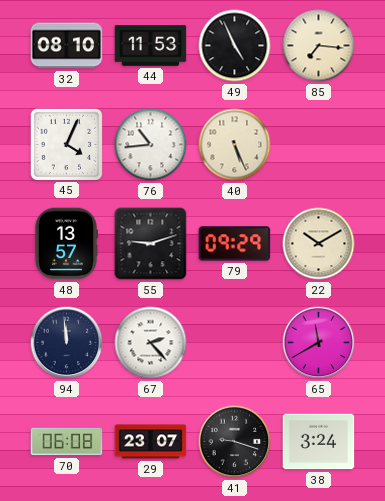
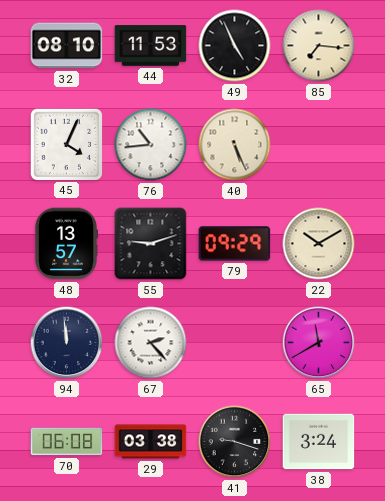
29: 23:07 -> 03:38 (151, 442)
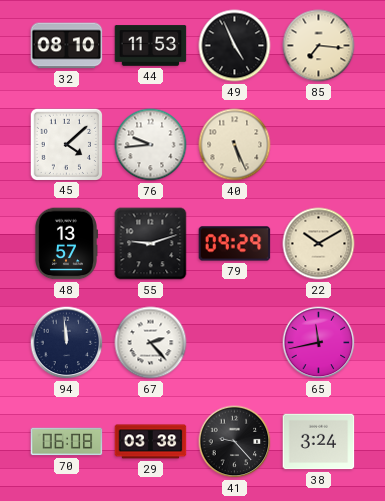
45: 4:04 -> 4:08 (66, 144)
76: 10:44 -> 9:44 (151, 145)
65: 11:40 -> 11:43 (319, 343)
41: 9:18 -> 9:23 (235, 442)
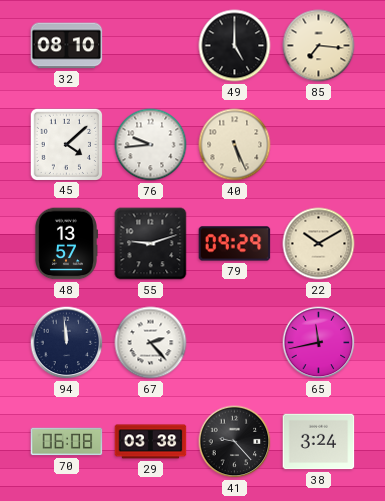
44: 11:53 -> none (151, 46)
49: 4:56 -> 5:00 (235, 46)
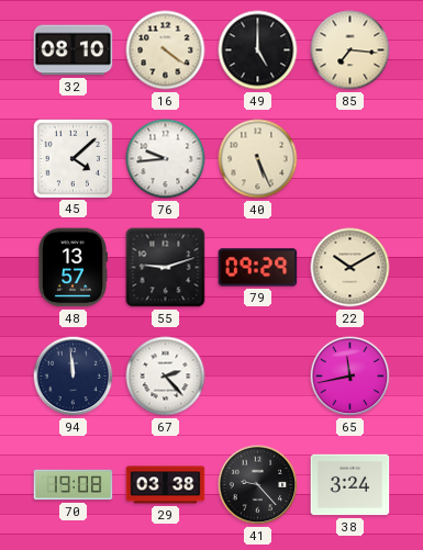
16: none -> 4:21 (166, 50)
70: 06:08 -> 19:08 (74, 485)
